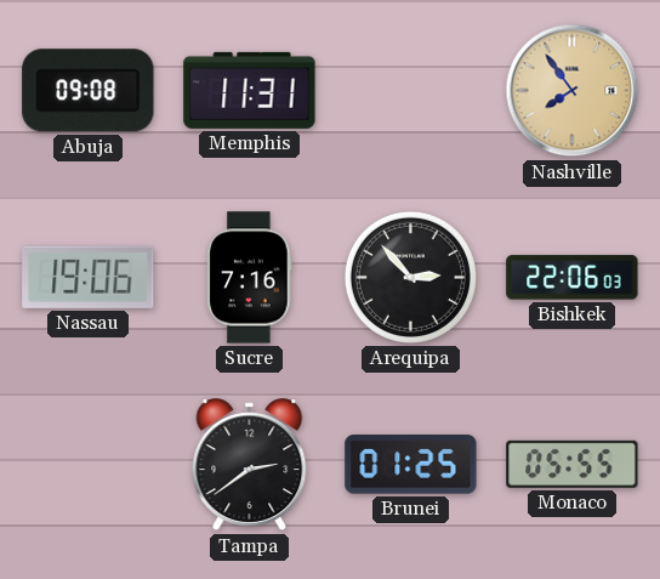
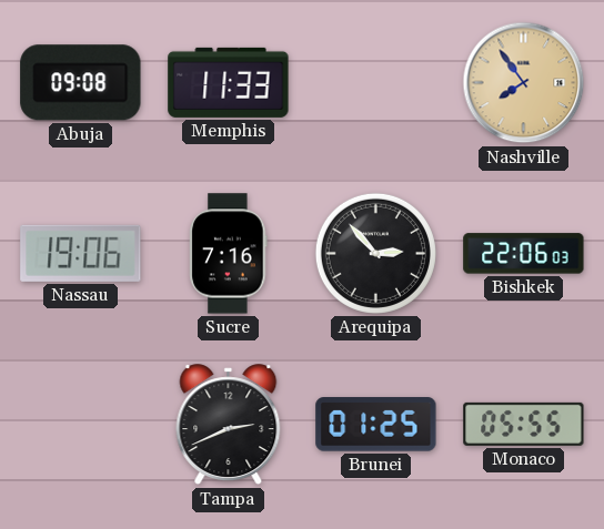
Memphis: 11:31 -> 11:33 (229, 82)
Tampa: 2:39 -> 2:41 (229, 425)
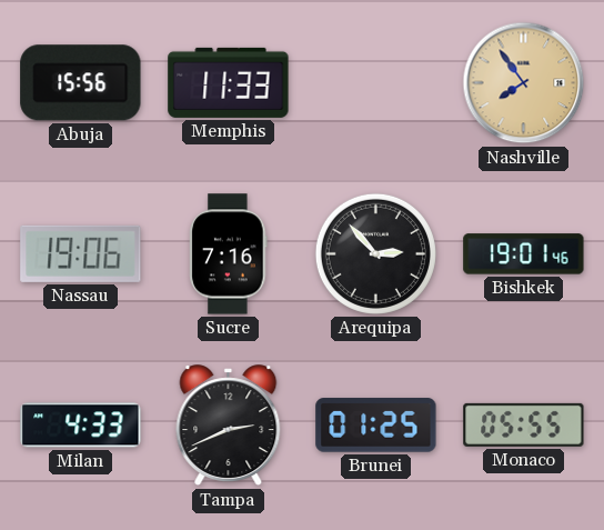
Abuja: 09:08 -> 15:56 (81, 83)
Bishkek: 22:06 -> 19:01 (524, 254)
Milan: none -> 4:33 (81, 426)
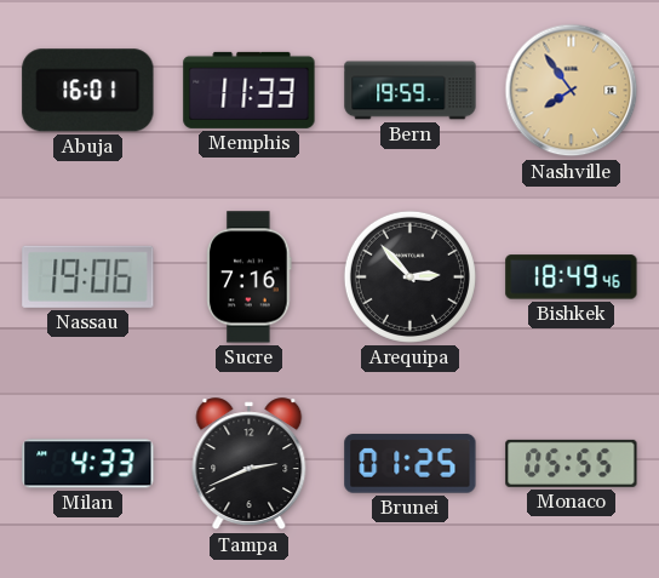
Abuja: 15:56 -> 16:01 (88, 91)
Bern: none -> 19:59 (411, 91)
Bishkek: 19:01 -> 18:49 (572, 277)
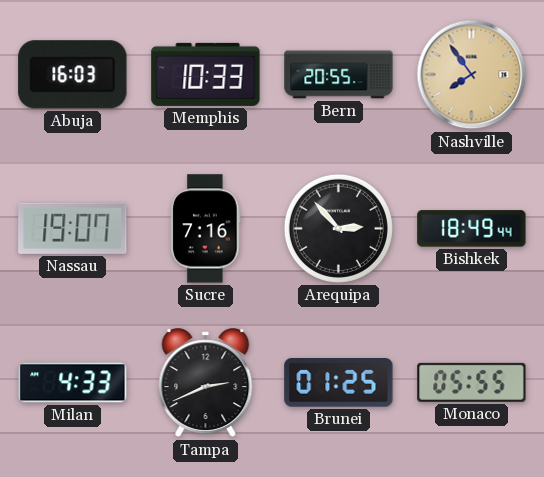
Abuja: 16:01 -> 16:03 (73, 75)
Memphis: 11:33 -> 10:33 (206, 74)
Bern: 19:59 -> 20:55 (339, 75)
Nassau: 19:06 -> 19:07 (73, 228)
Bishkek: 18:49:46 -> 18:49:44 (472, 229)
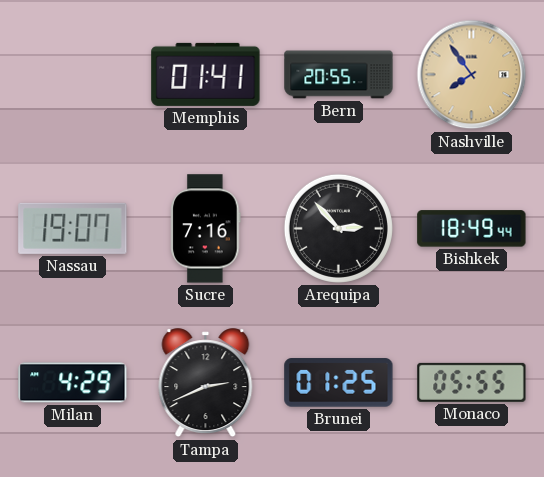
Abuja: 16:03 -> none (73, 75)
Memphis: 10:33 -> 01:41 (206, 74)
Milan: 4:33 -> 4:29 (73, 383)
